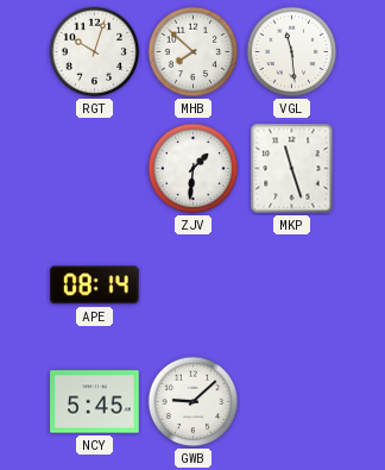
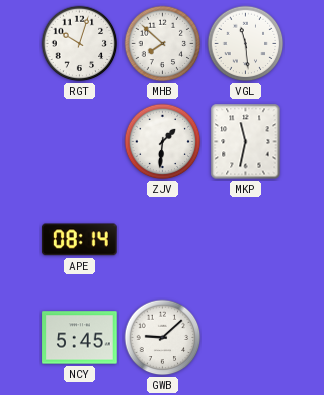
MKP: 11:27 -> 11:32 (246, 142)
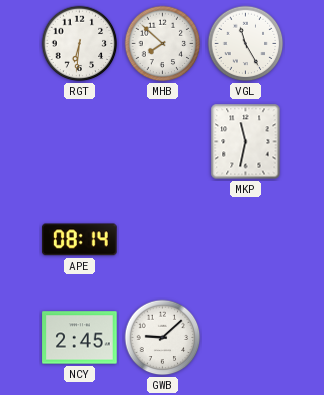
RGT: 10:03 -> 6:31 (80, 44)
VGL: 11:29 -> 11:25 (246, 44)
ZJV: 1:31 -> none (163, 142)
NCY: 5:45 -> 2:45 (80, 338)
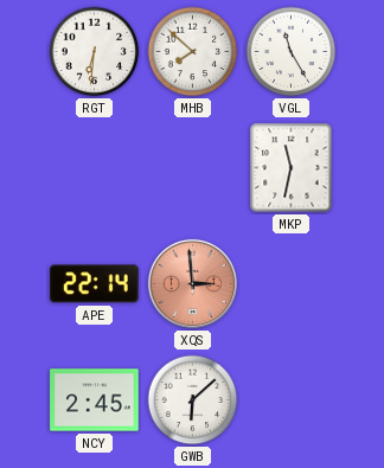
APE: 08:14 -> 22:14 (95, 284)
XQS: none -> 2:59 (192, 283)
GWB: 9:08 -> 6:08 (193, 400)
